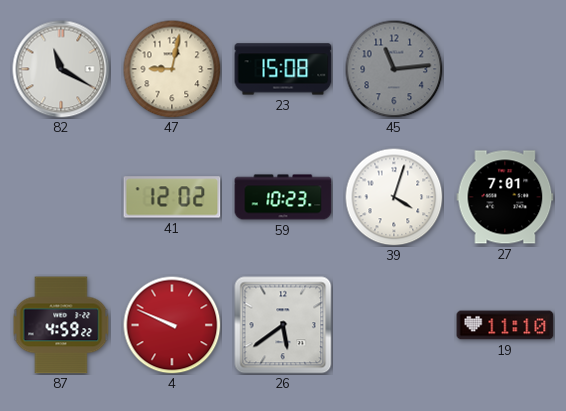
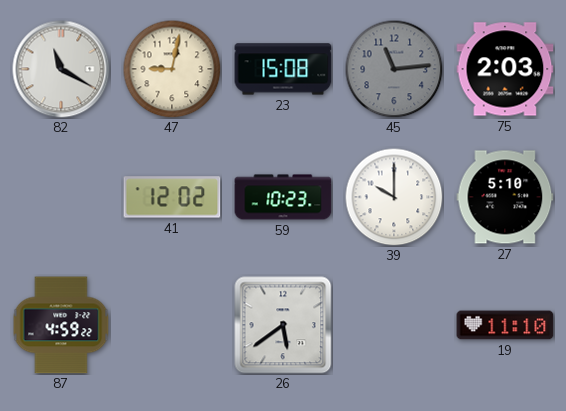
75: none -> 2:03 (505, 69)
39: 4:03 -> 10:00 (394, 197)
27: 7:01 -> 5:10 (505, 197)
4: 9:49 -> none (172, 325)
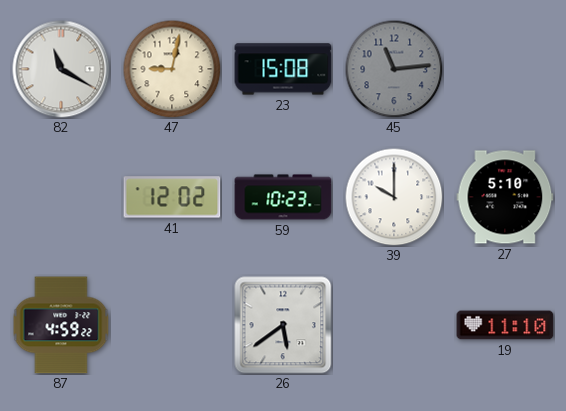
75: 2:03 -> none (505, 69)
